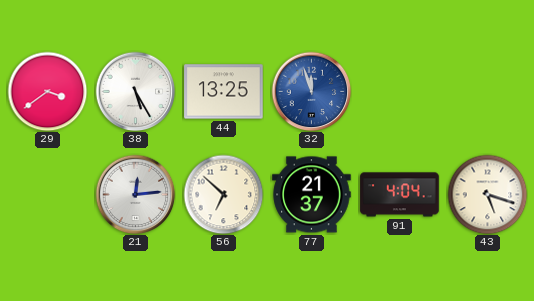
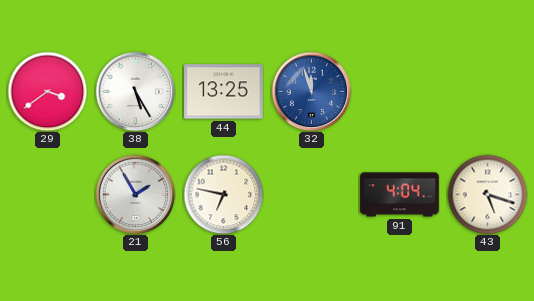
21: 12:14 -> 1:55 (135, 194)
56: 6:52 -> 6:47 (223, 194)
77: 21:37 -> none (312, 195)
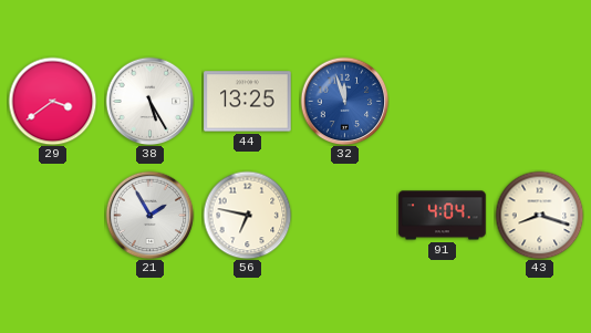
43: 5:18 -> 8:18 (539, 215)
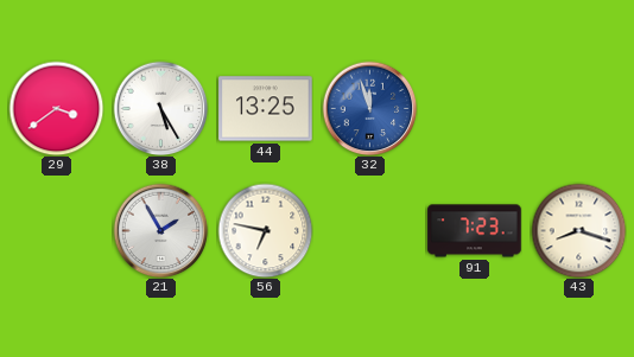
91: 4:04 -> 7:23 (475, 231)
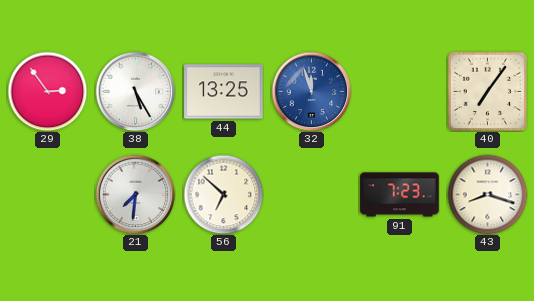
29: 3:39 -> 2:54 (47, 91)
40: none -> 7:06 (487, 91)
21: 1:55 -> 7:31 (135, 194)
56: 6:47 -> 6:52 (223, 194)
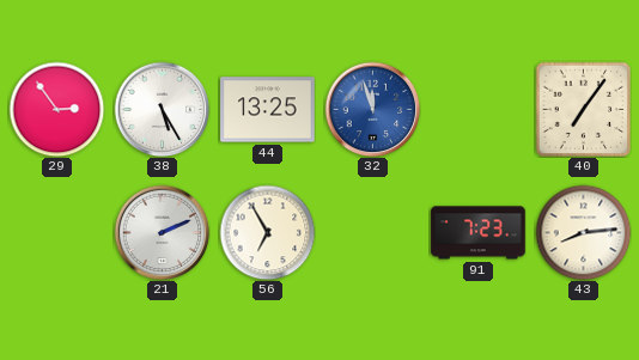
21: 7:31 -> 2:11 (162, 232)
56: 6:52 -> 6:55 (267, 232)
43: 8:18 -> 8:14 (583, 232)
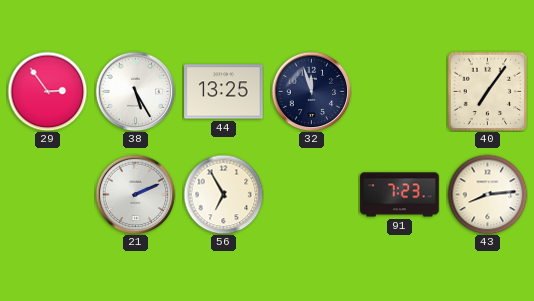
32 dial: blue -> navy (311, 91)
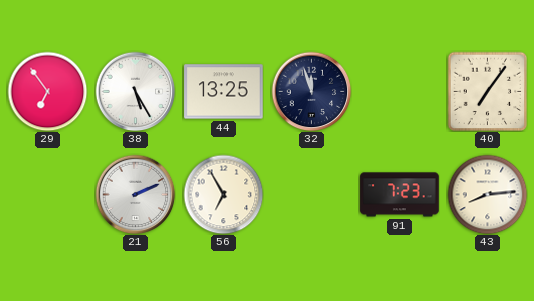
29: 2:54 -> 6:54 (47, 91)
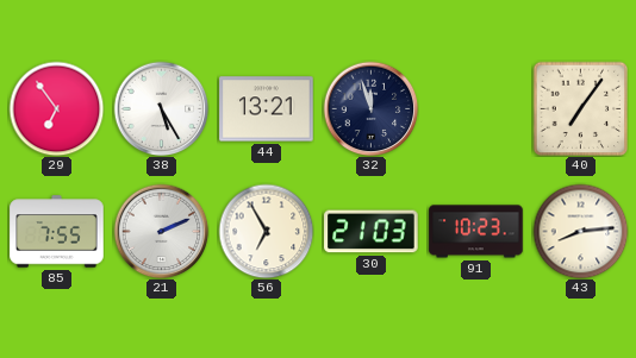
44: 13:25 -> 13:21 (267, 109)
85: none -> 7:55 (57, 232)
30: none -> 21:03 (372, 232)
91: 7:23 -> 10:23 (476, 232)
